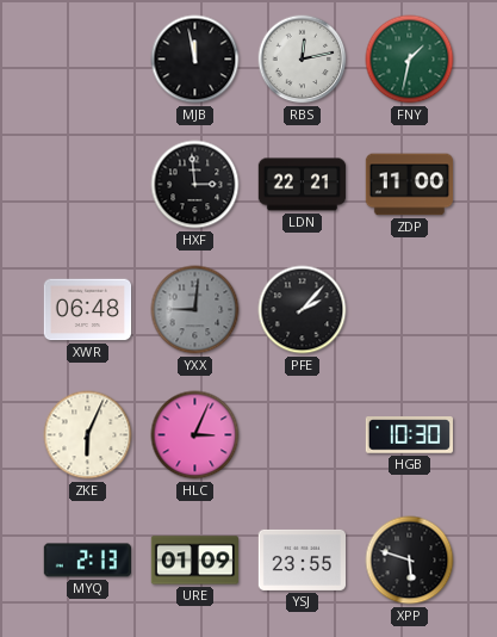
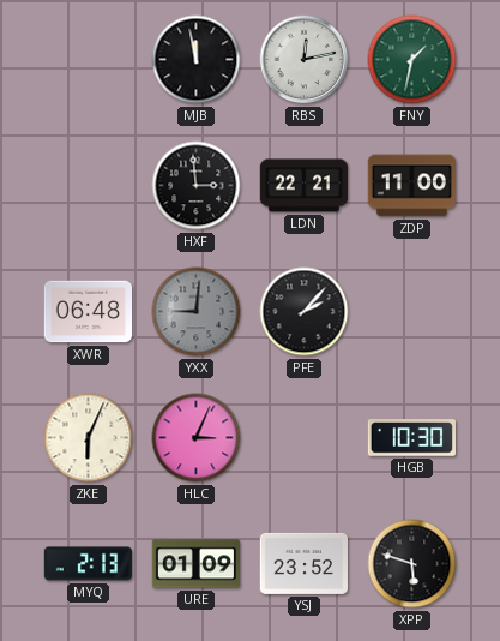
YSJ: 23:55 -> 23:52 (305, 563)
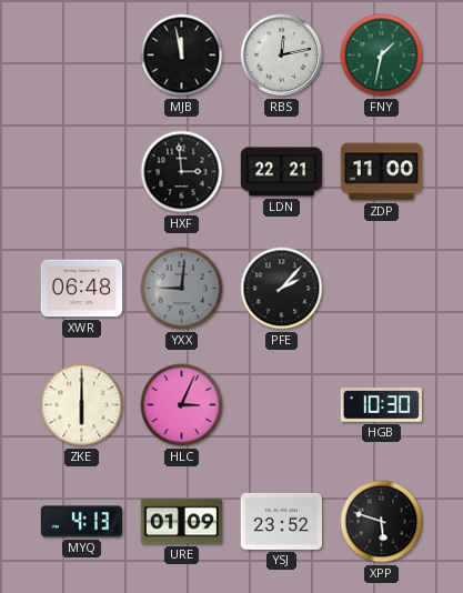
ZKE: 6:04 -> 6:00 (82, 405)
MYQ: 2:13 -> 4:13 (81, 522)
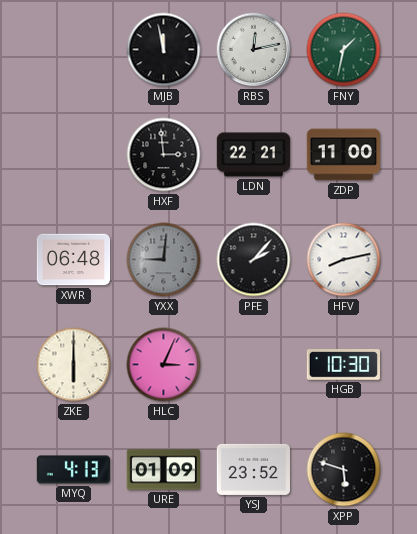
HFV: none -> 8:13 (344, 260)
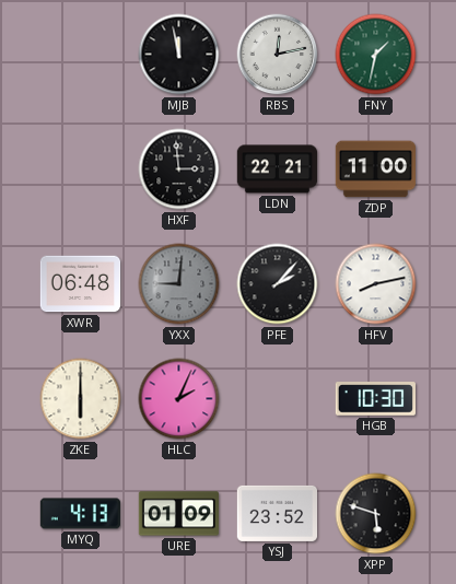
HLC: 3:04 -> 2:04 (179, 399)
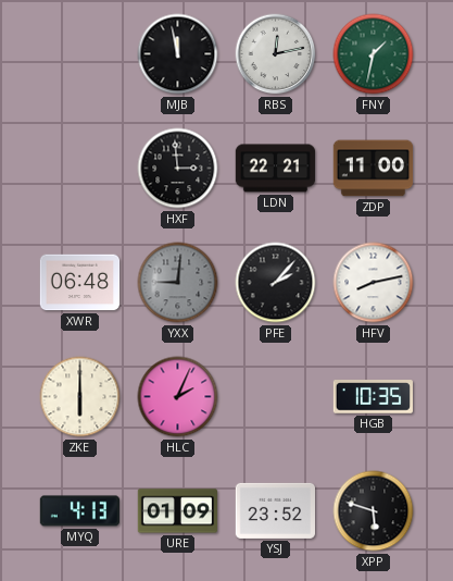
HGB: 10:30 -> 10:35 (373, 397)
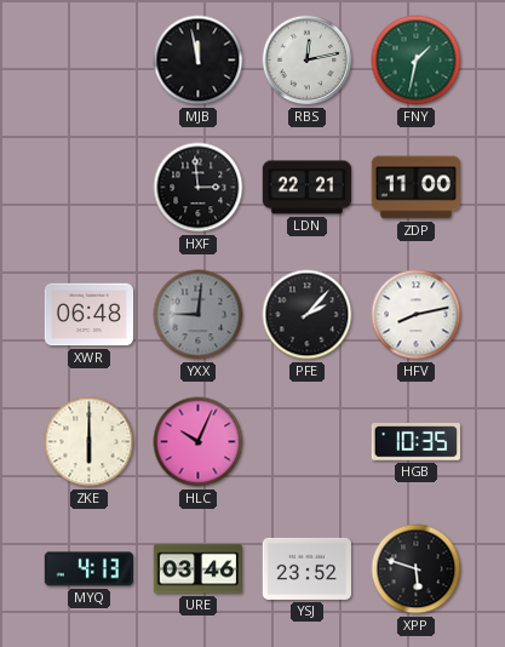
HLC: 2:04 -> 10:04 (199, 442)
URE: 01:09 -> 03:46 (199, 569)
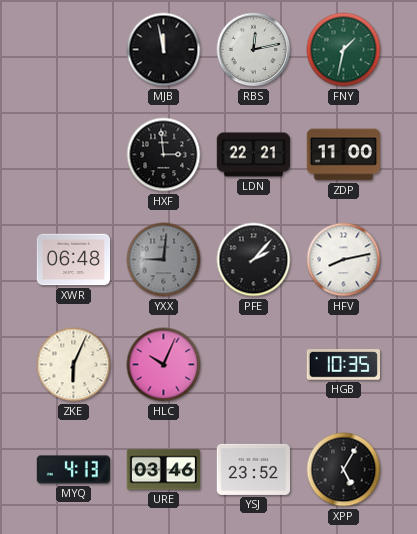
ZKE: 6:00 -> 6:04 (74, 365)
XPP: 5:48 -> 5:05 (344, 470)
